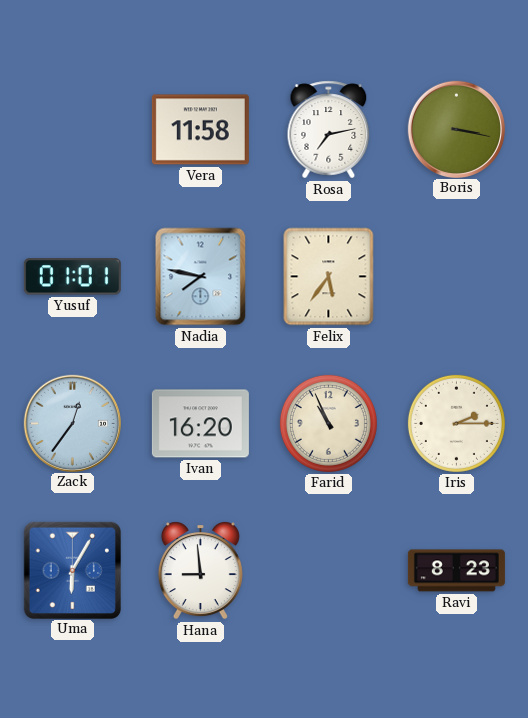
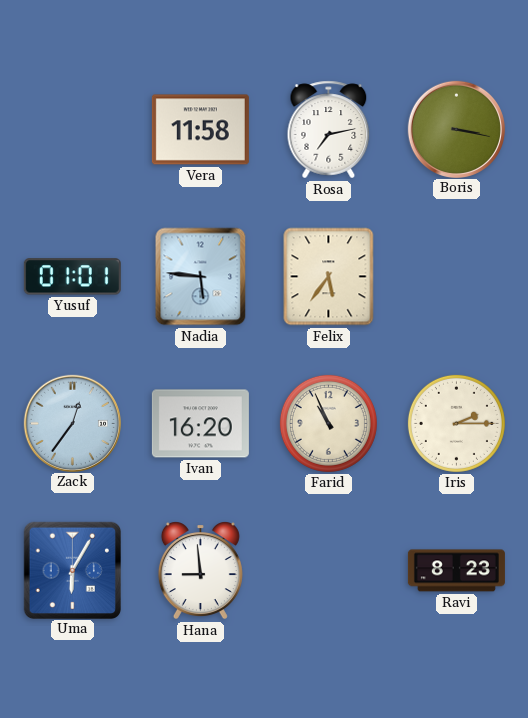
Nadia: 7:47 -> 5:46 (201, 277)
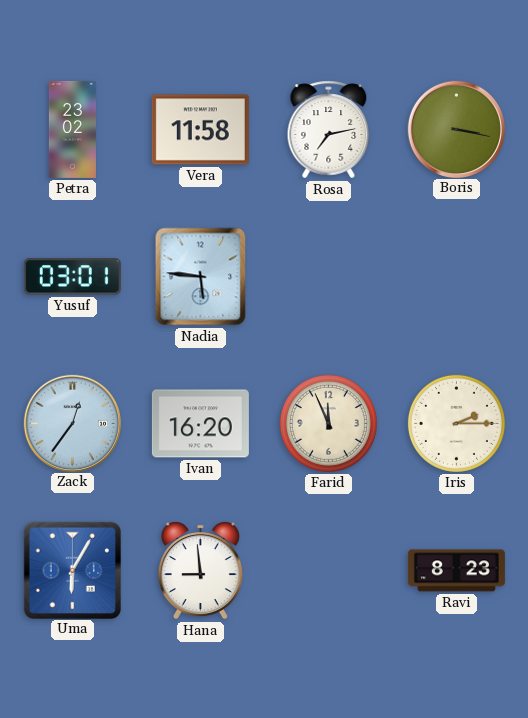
Petra: none -> 23:02 (72, 129)
Yusuf: 01:01 -> 03:01 (72, 277)
Felix: 5:36 -> none (329, 277)
Farid: 10:56 -> 11:56 (328, 423)
